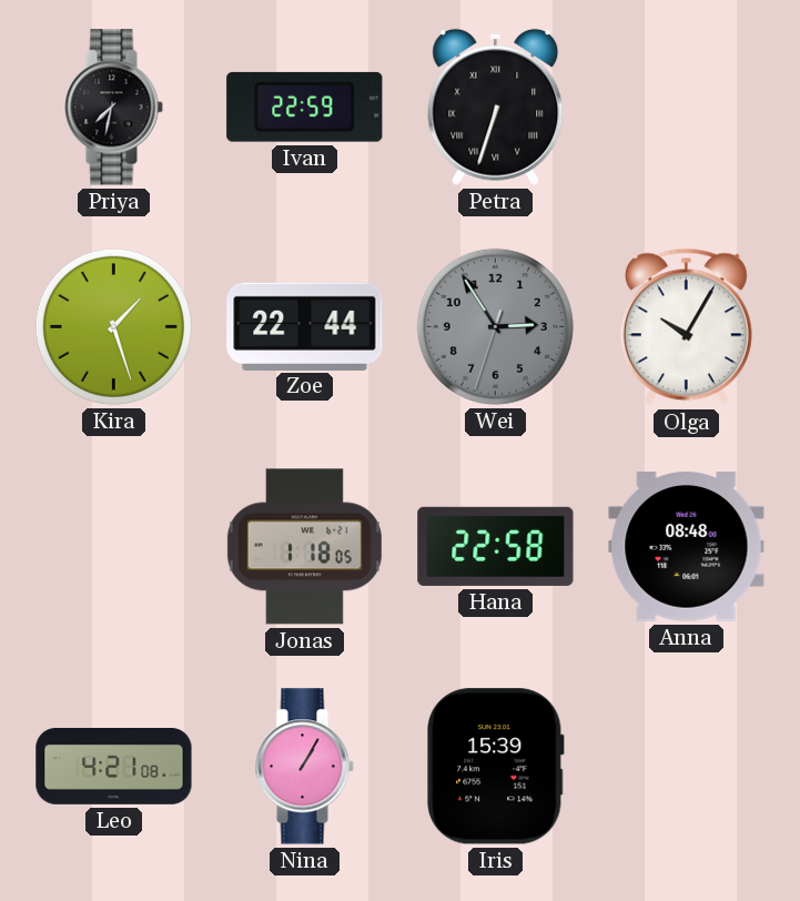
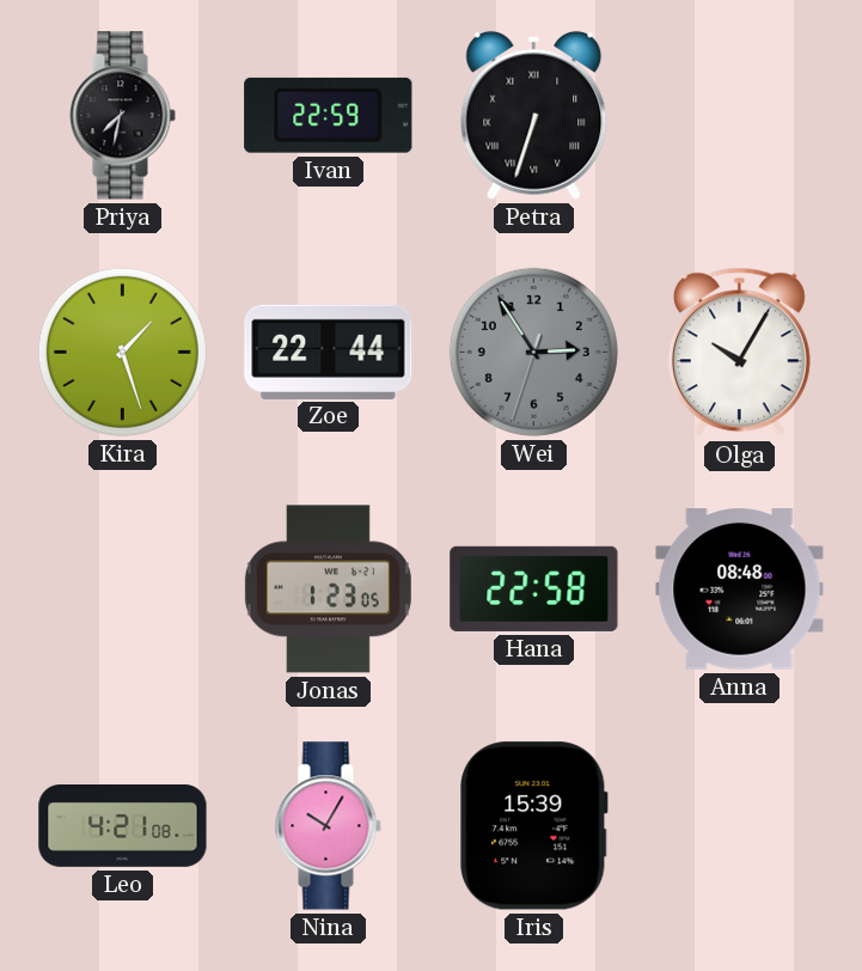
Jonas: 1:18 -> 1:23 (328, 590)
Nina: 1:05 -> 10:05 (328, 826)
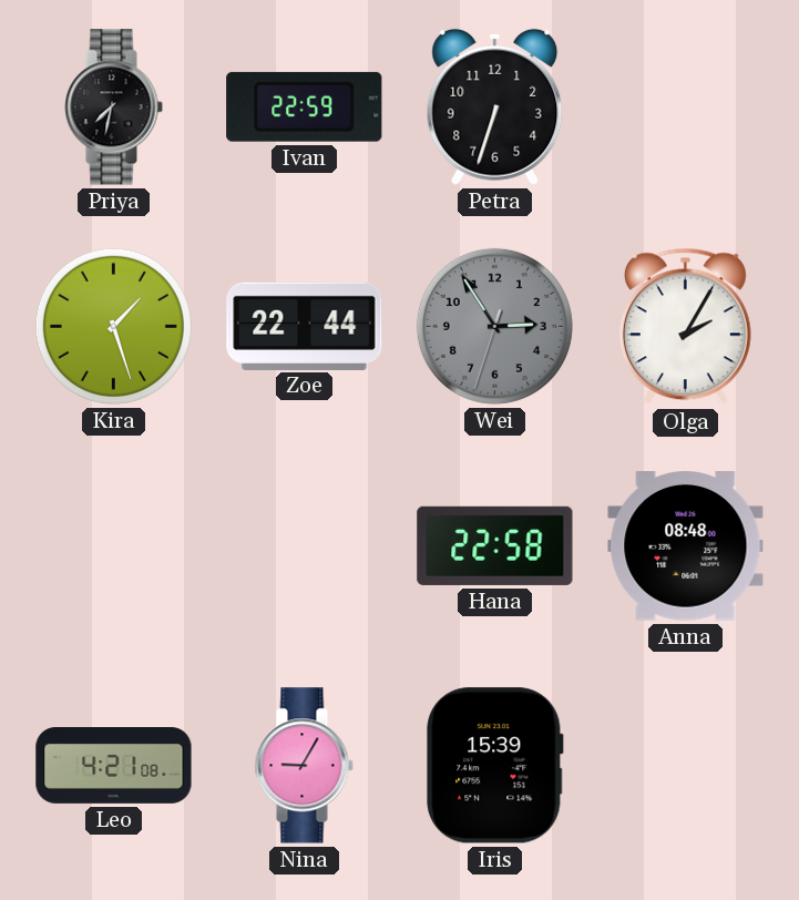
Petra numerals: Roman -> Arabic (495, 106)
Olga: 10:05 -> 2:05 (685, 327)
Jonas: 1:23 -> none (328, 590)
Nina: 10:05 -> 9:05 (304, 766)
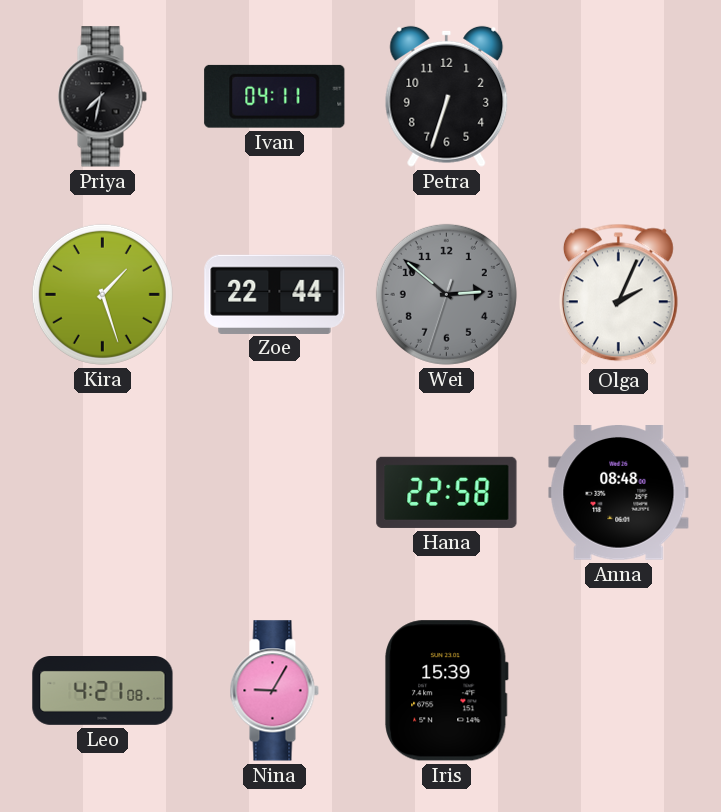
Ivan: 22:59 -> 04:11 (275, 96)
Wei: 2:54 -> 2:51 (446, 294)
Olga: 2:05 -> 2:04 (618, 295)
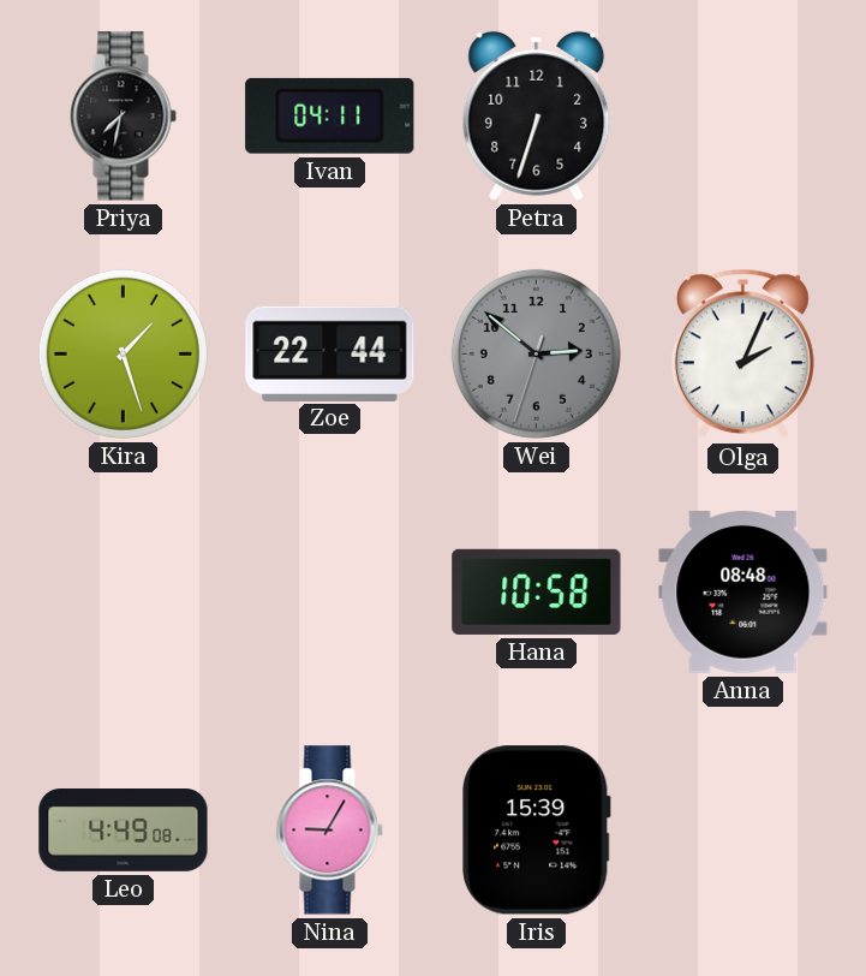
Hana: 22:58 -> 10:58 (537, 591)
Leo: 4:21 -> 4:49 (124, 831)
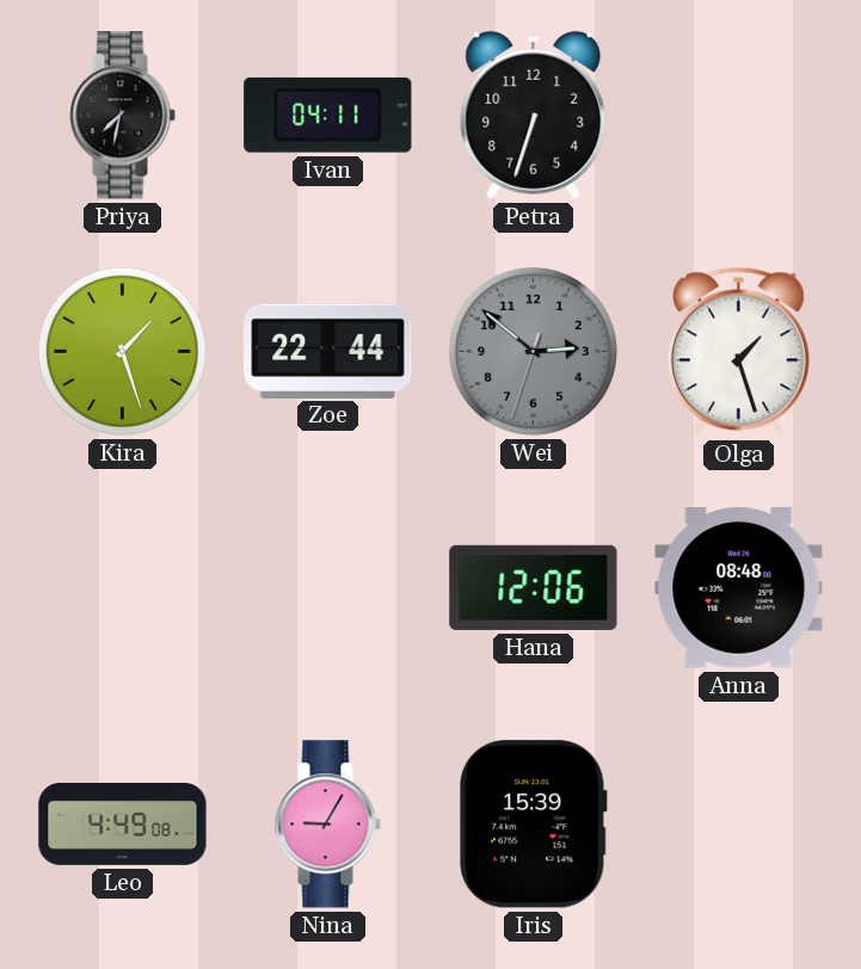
Olga: 2:04 -> 1:27 (738, 352)
Hana: 10:58 -> 12:06 (534, 587)
